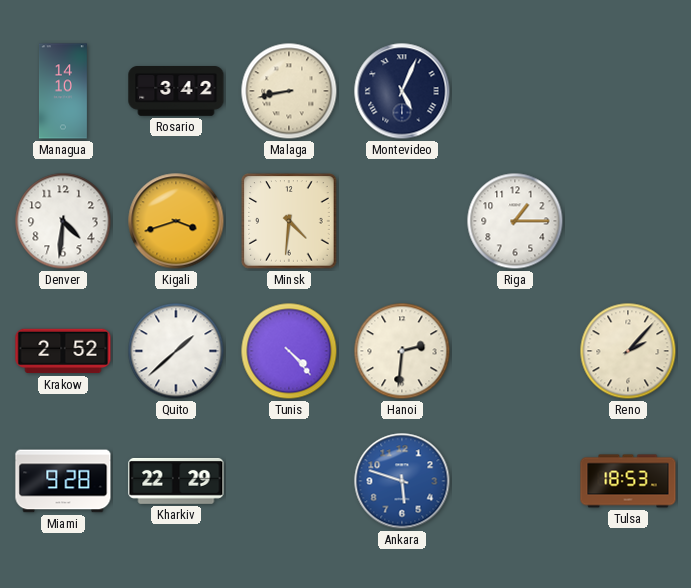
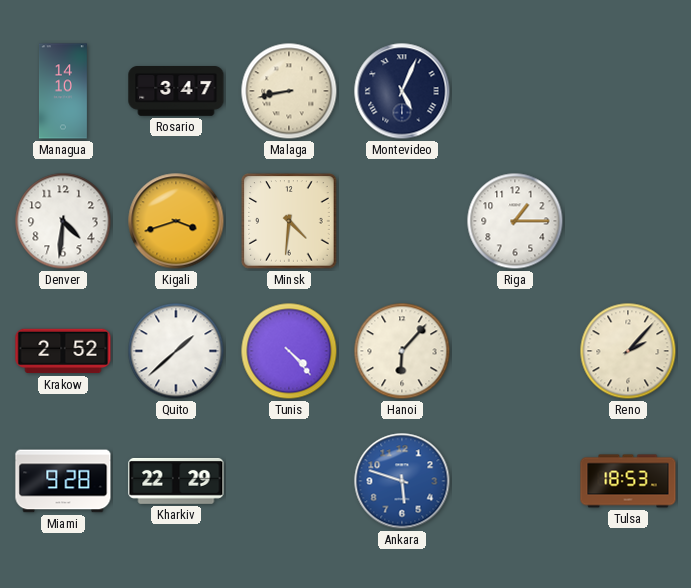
Rosario: 3:42 -> 3:47 (176, 92)
Hanoi: 2:31 -> 6:07 (402, 351)
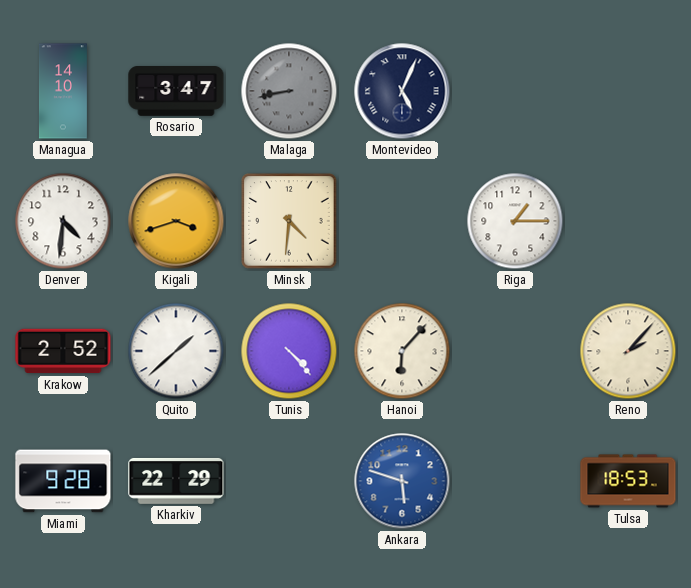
Malaga dial: cream -> grey (289, 91)
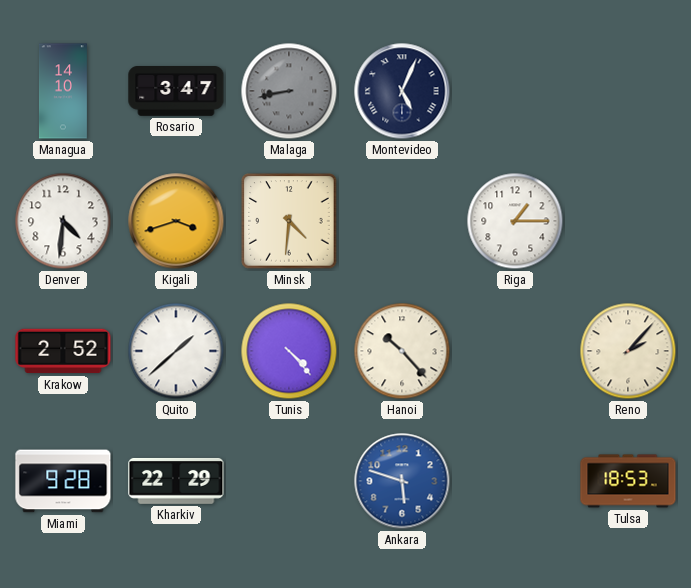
Hanoi: 6:07 -> 10:23 (402, 351)
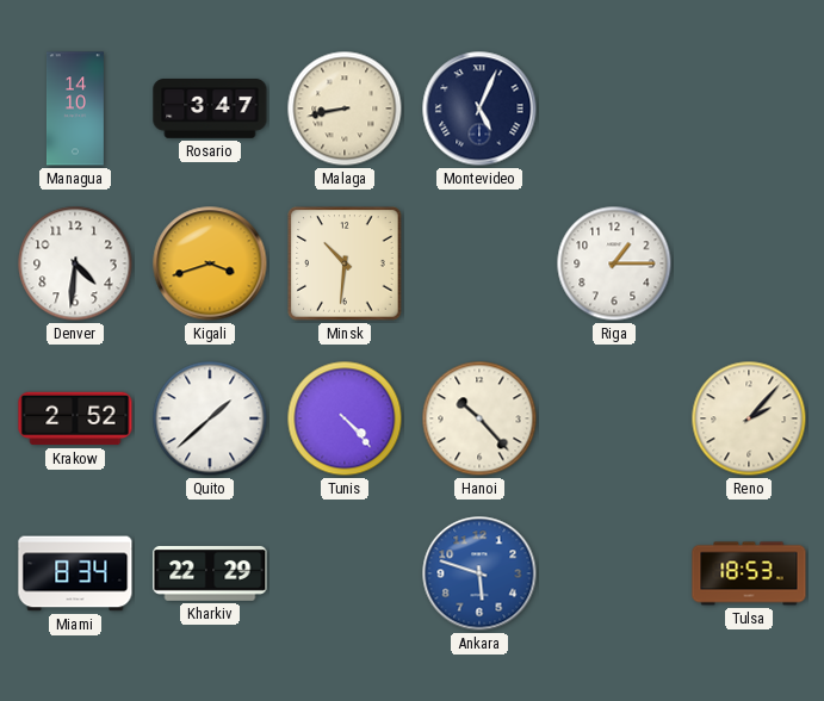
Malaga dial: grey -> cream (345, 108)
Minsk: 4:31 -> 10:31 (345, 263)
Miami: 9:28 -> 8:34 (75, 573)
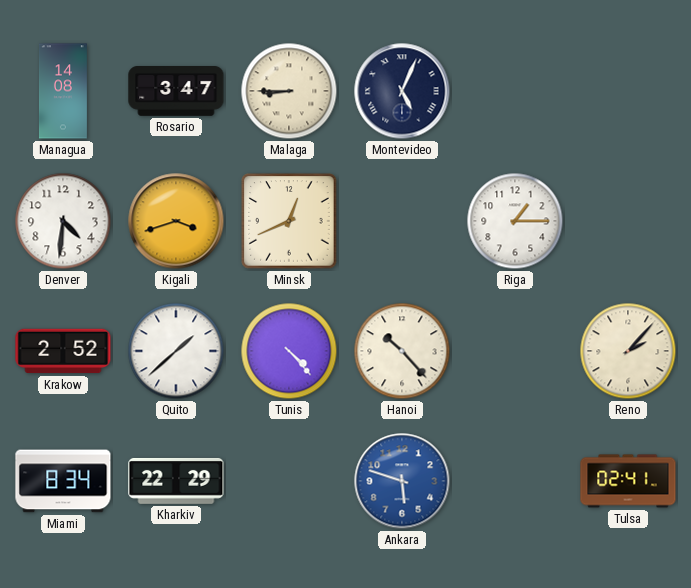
Managua: 14:10 -> 14:08 (63, 91)
Malaga: 8:43 -> 8:45 (289, 91)
Minsk: 10:31 -> 12:41 (289, 221)
Tulsa: 18:53 -> 02:41 (628, 481)
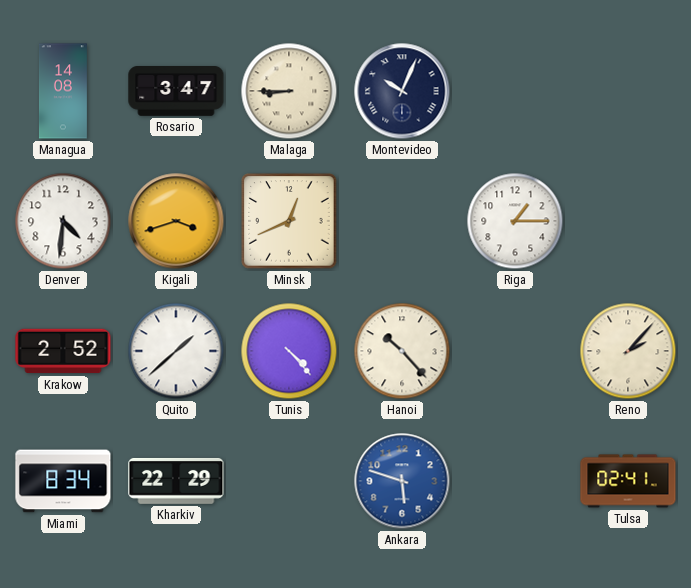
Montevideo: 5:04 -> 10:04 (402, 91)
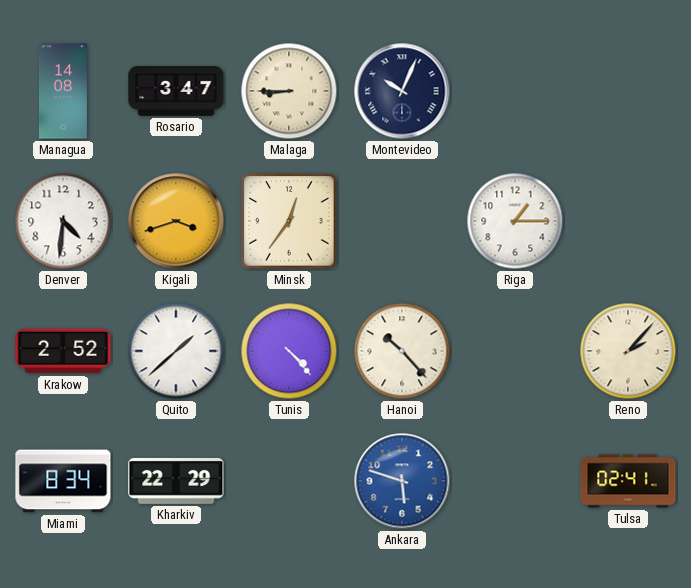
Minsk: 12:41 -> 12:36 (289, 221)
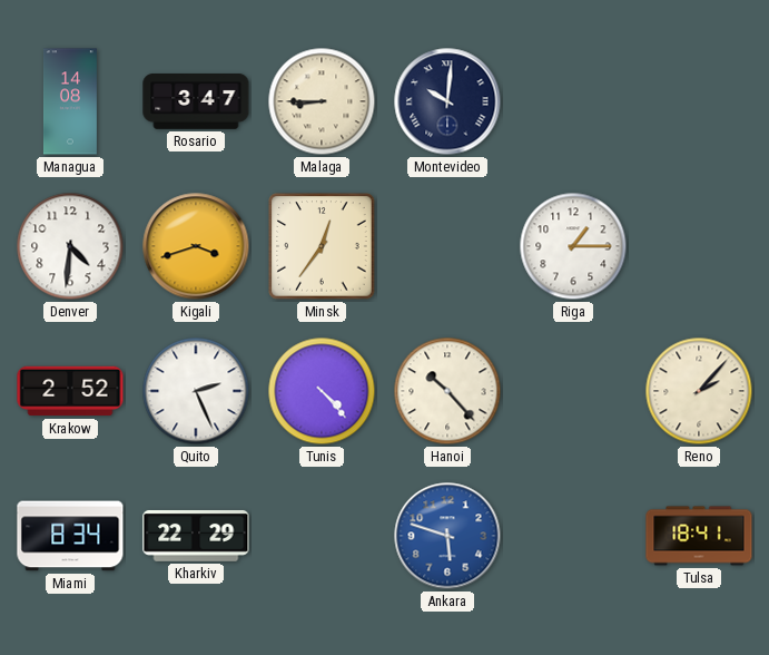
Montevideo: 10:04 -> 10:01 (447, 101)
Quito: 1:38 -> 2:26 (196, 391)
Tulsa: 02:41 -> 18:41 (699, 536)
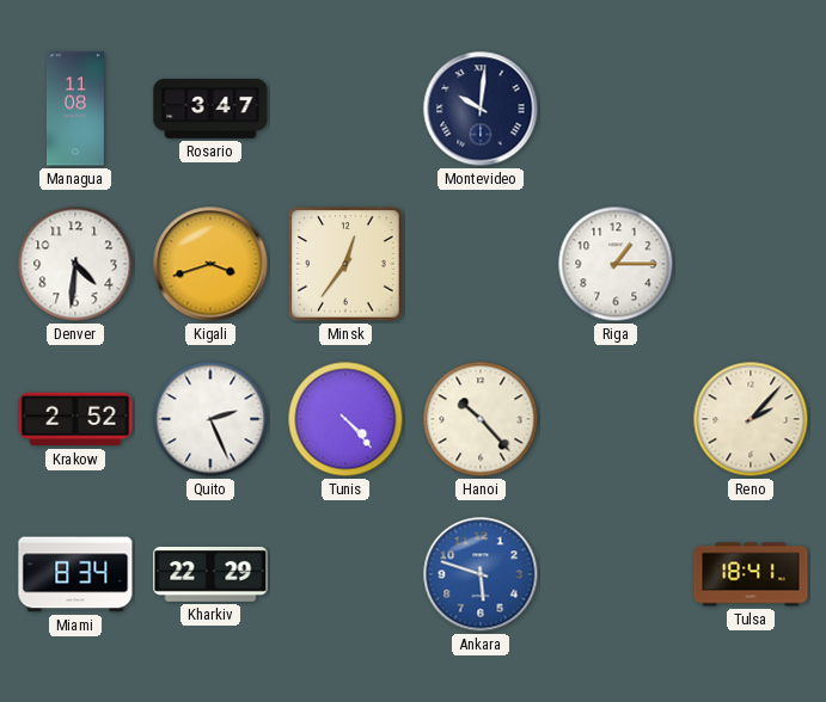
Managua: 14:08 -> 11:08 (75, 109)
Malaga: 8:45 -> none (322, 101)
